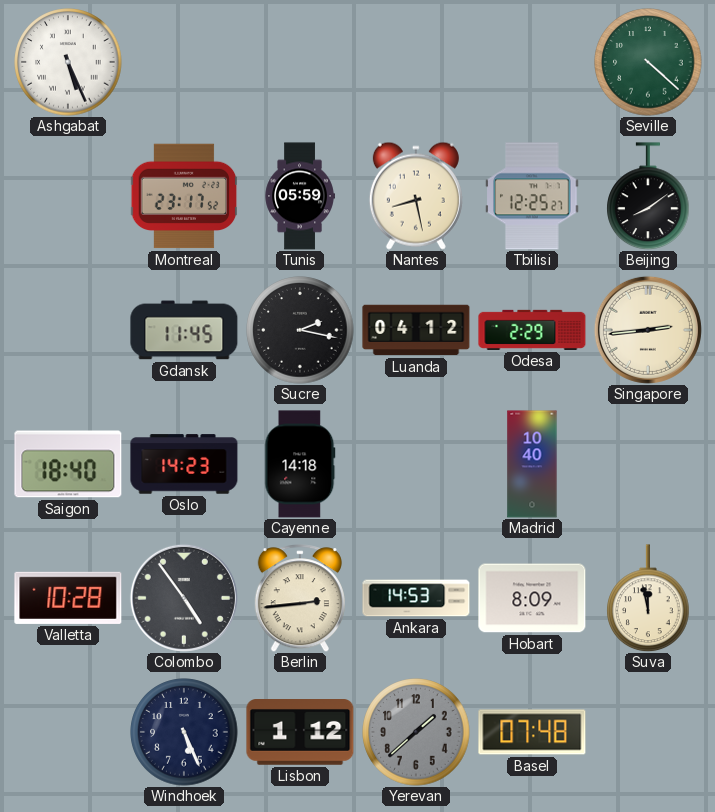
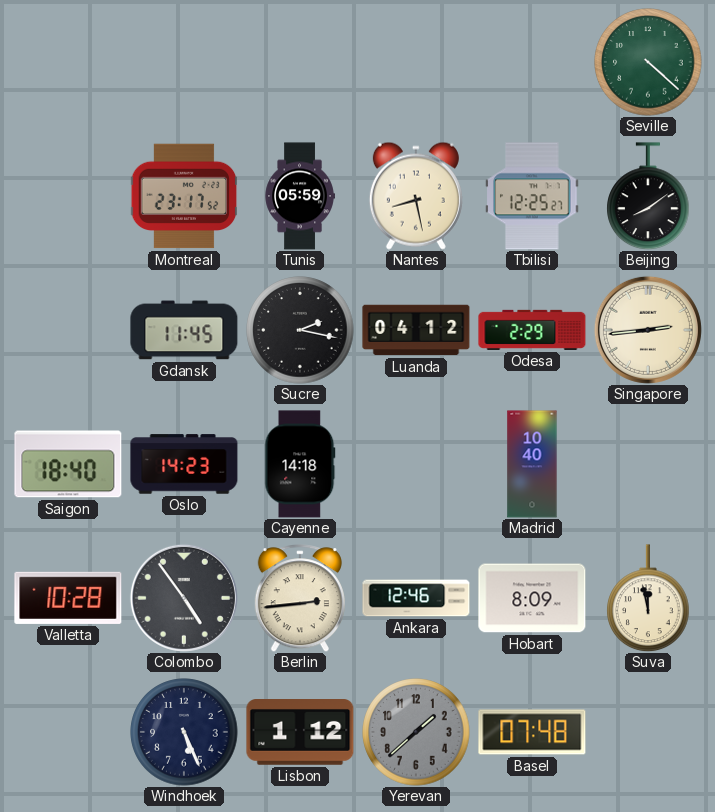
Ashgabat: 5:26 -> none (68, 62)
Ankara: 14:53 -> 12:46 (416, 598)
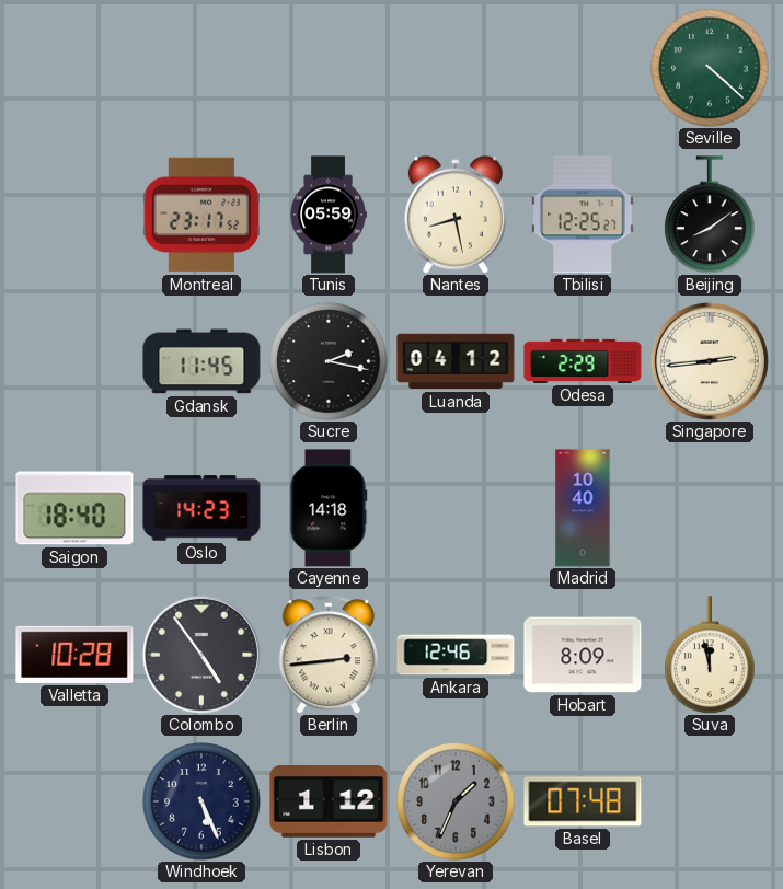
Yerevan: 1:38 -> 1:34 (456, 801)
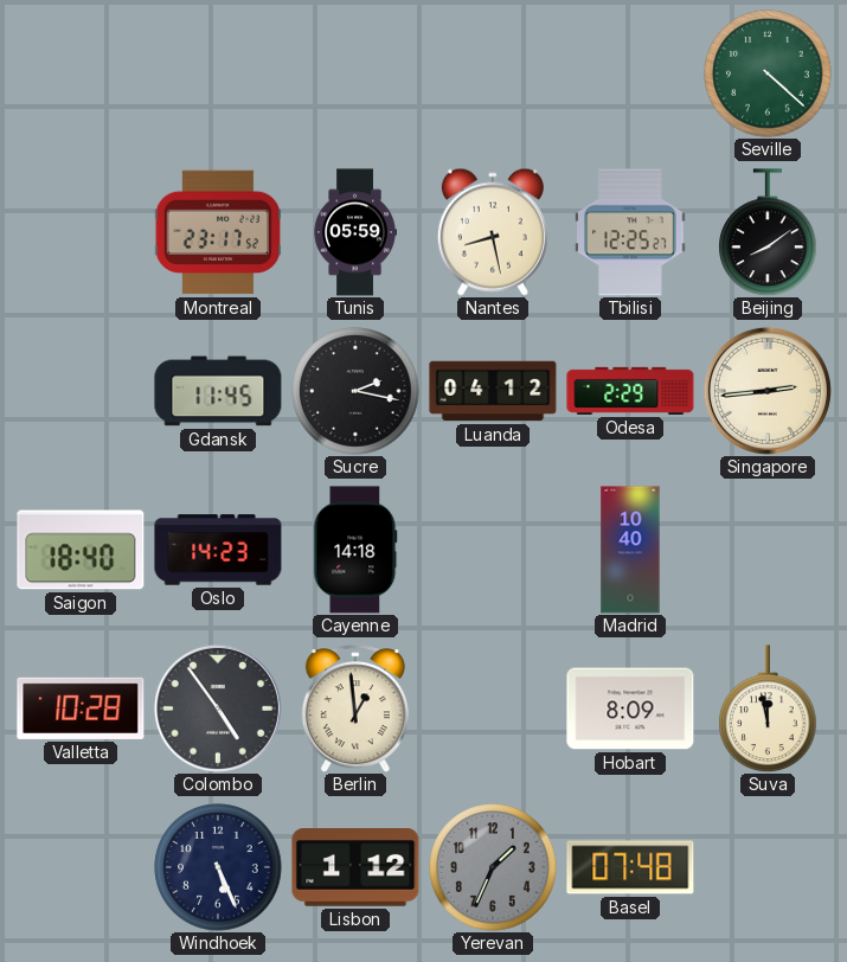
Berlin: 2:44 -> 12:59 (355, 708)
Ankara: 12:46 -> none (456, 655)
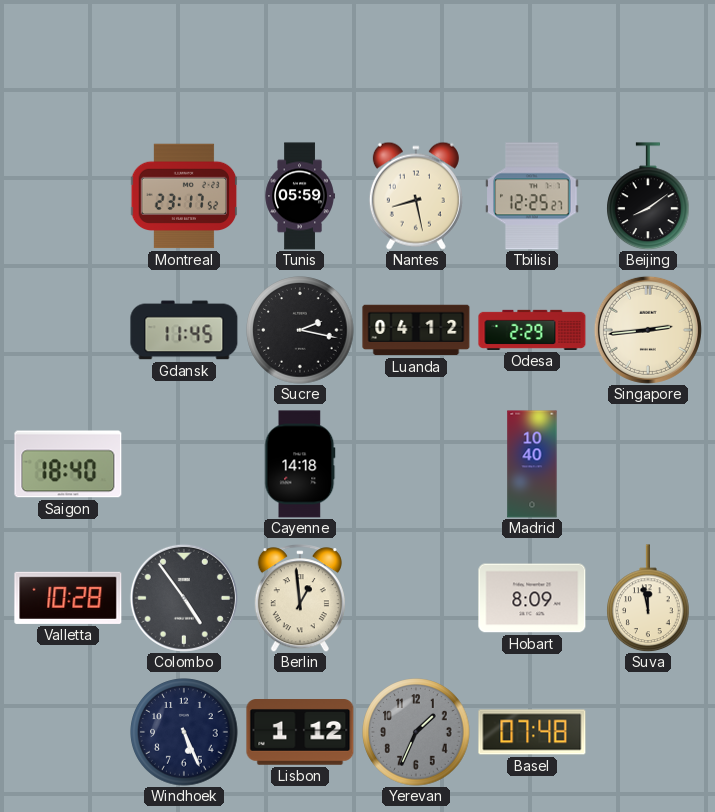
Seville: 4:22 -> none (768, 73)
Oslo: 14:23 -> none (218, 550)
